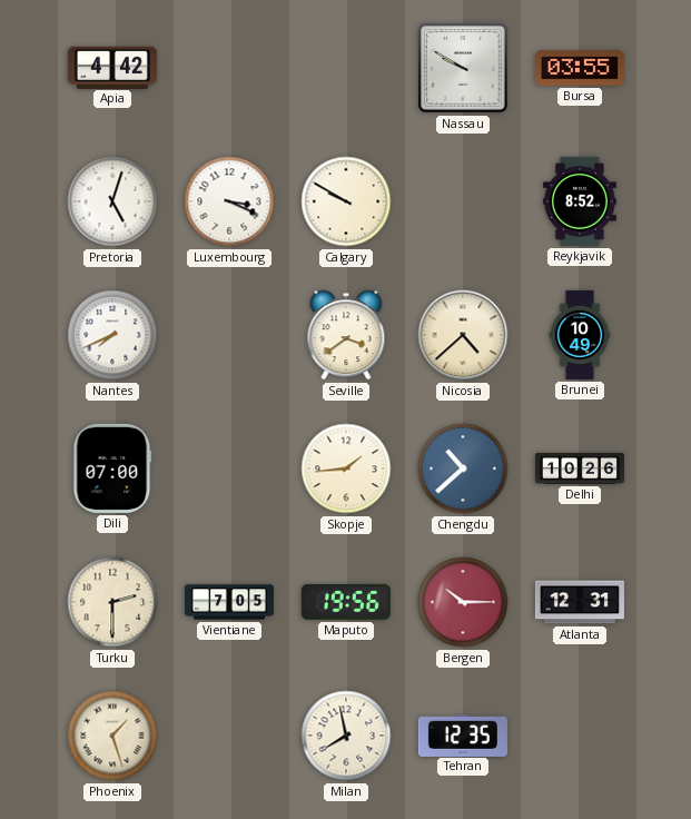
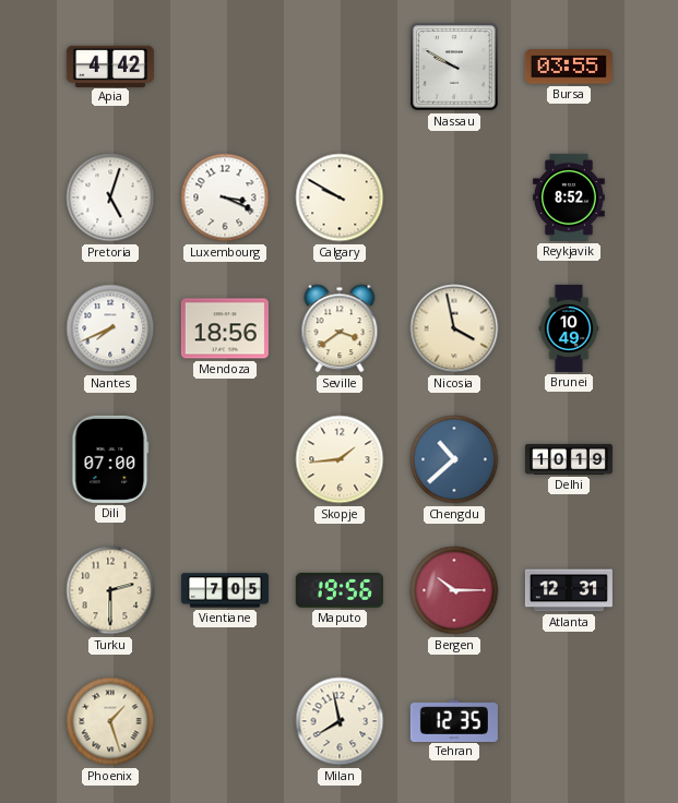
Mendoza: none -> 18:56 (225, 328)
Nicosia: 4:38 -> 3:58 (454, 328)
Delhi: 10:26 -> 10:19 (569, 459)
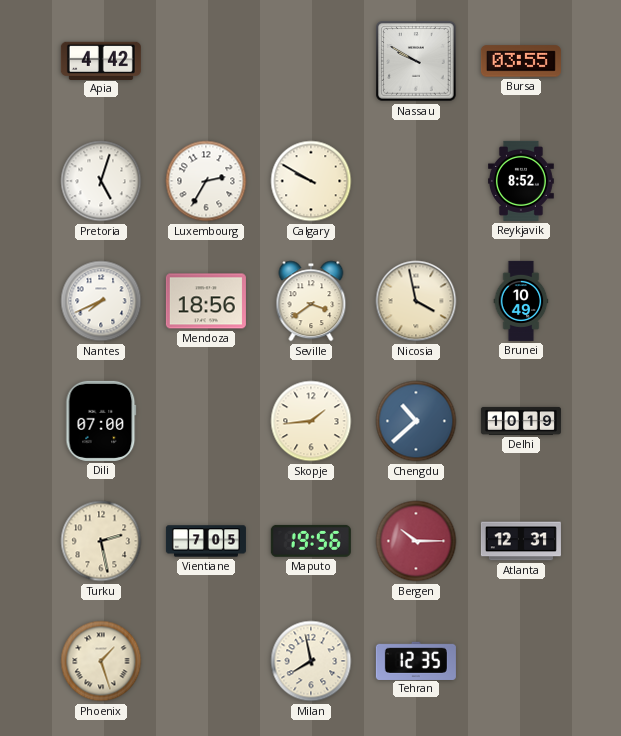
Luxembourg: 3:19 -> 2:35 (206, 181)
Turku: 2:30 -> 2:28 (101, 541)
